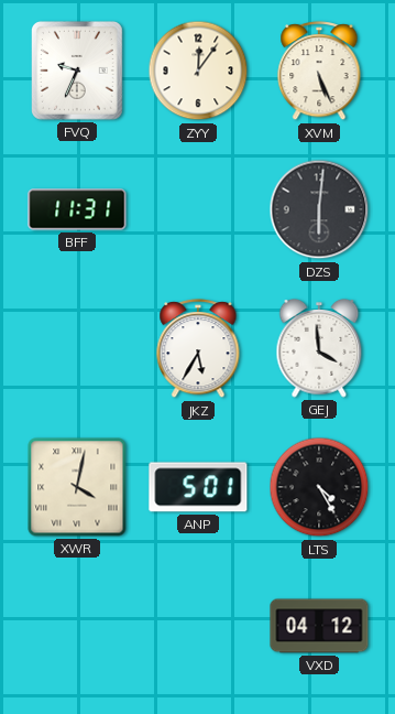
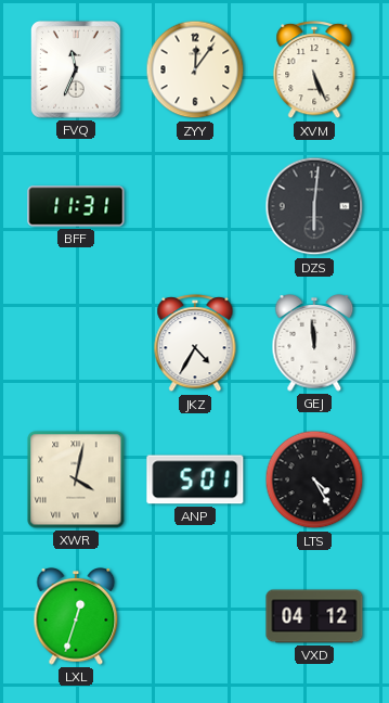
FVQ: 9:34 -> 11:34 (77, 71)
JKZ: 5:35 -> 4:35 (195, 344)
GEJ: 3:59 -> 11:59 (314, 344)
LXL: none -> 12:33 (76, 617)
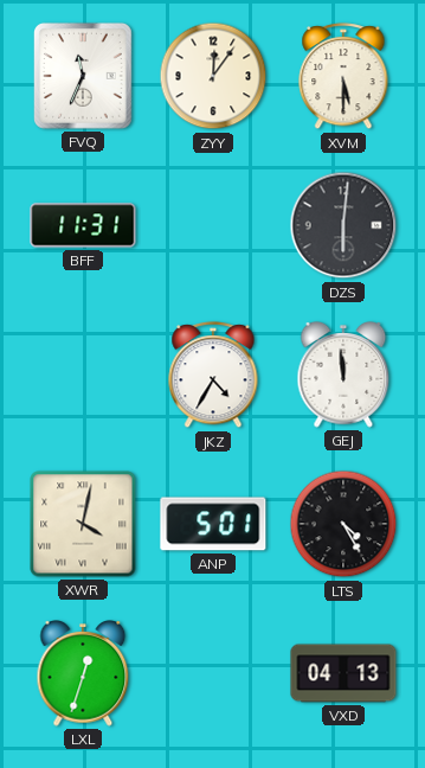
XVM: 5:26 -> 5:30 (343, 77)
VXD: 04:12 -> 04:13 (343, 673)
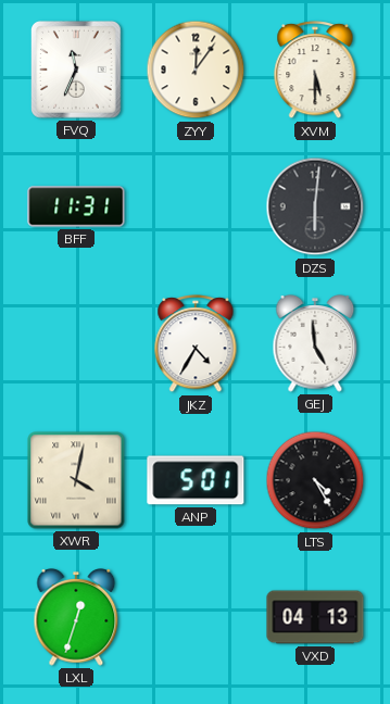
GEJ: 11:59 -> 4:59 (315, 344)
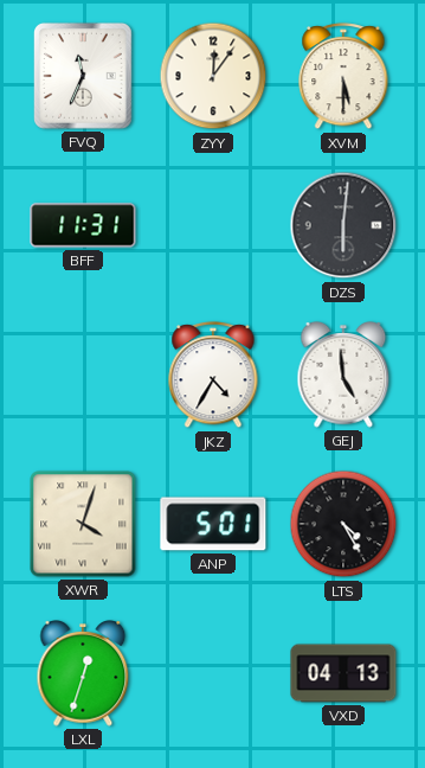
XWR: 4:02 -> 4:03 (83, 524)
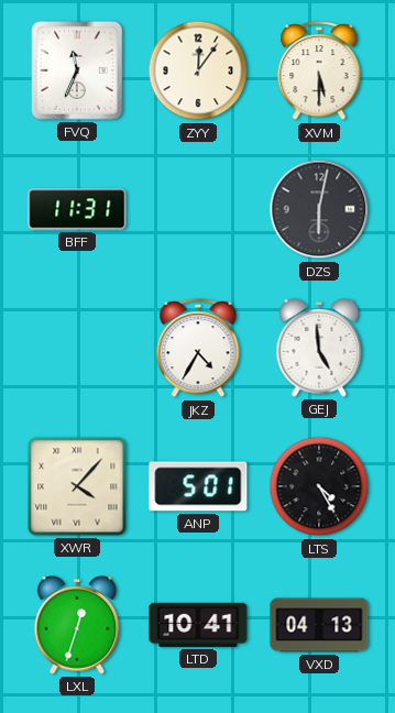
DZS: 6:01 -> 6:02 (319, 209)
XWR: 4:03 -> 4:07 (77, 486)
LTD: none -> 10:41 (198, 625)
